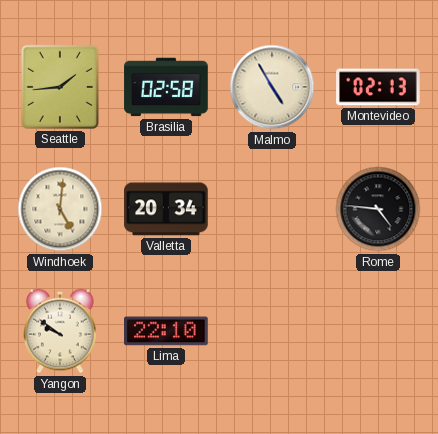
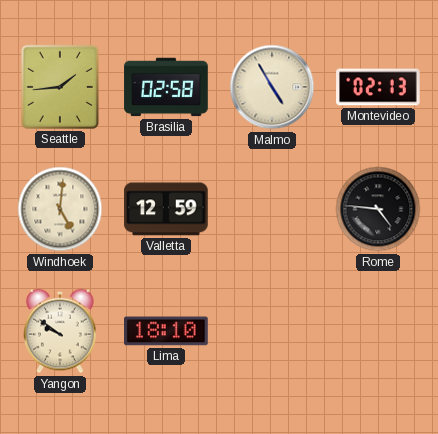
Valletta: 20:34 -> 12:59 (166, 209)
Lima: 22:10 -> 18:10 (166, 331)
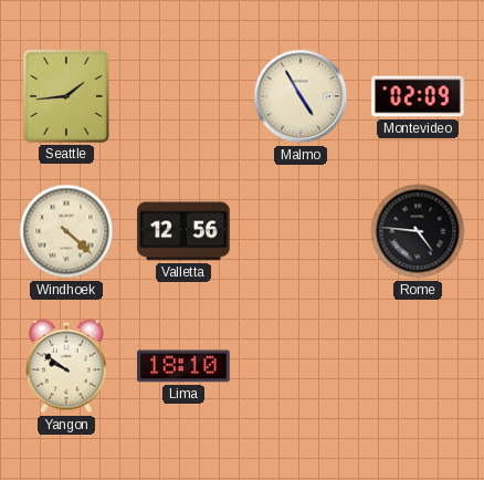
Brasilia: 02:58 -> none (166, 87)
Montevideo: 02:13 -> 02:09 (418, 96)
Windhoek: 5:01 -> 4:22 (66, 231)
Valletta: 12:59 -> 12:56 (183, 231)
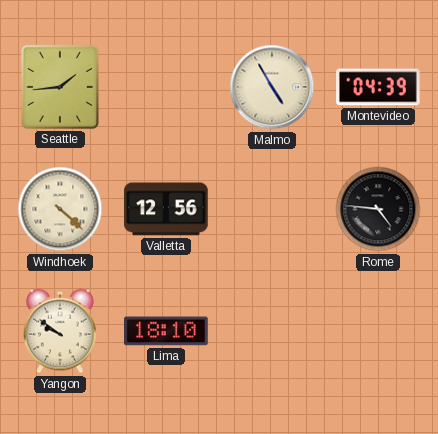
Montevideo: 02:09 -> 04:39 (378, 87)
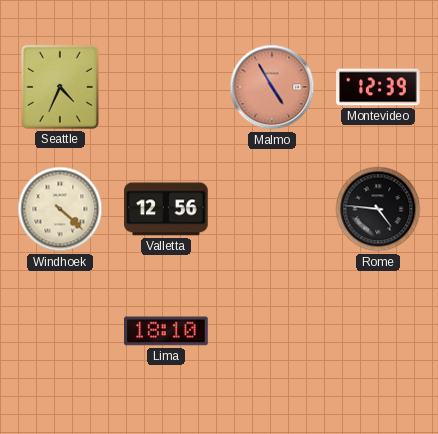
Seattle: 1:44 -> 4:34 (60, 87)
Malmo dial: cream -> salmon (272, 87)
Montevideo: 04:39 -> 12:39 (378, 87)
Yangon: 9:51 -> none (60, 331)
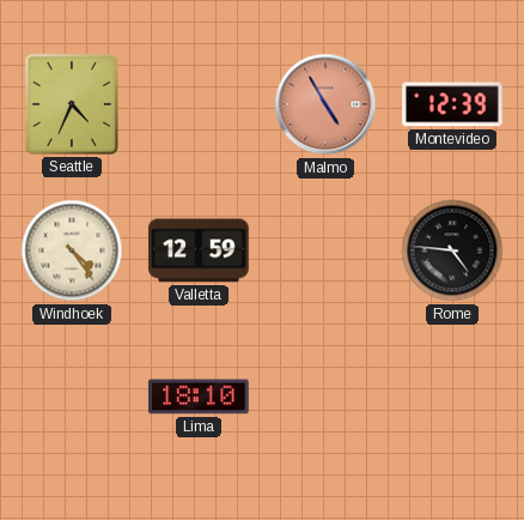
Windhoek: 4:22 -> 4:24 (72, 250)
Valletta: 12:56 -> 12:59 (199, 250)
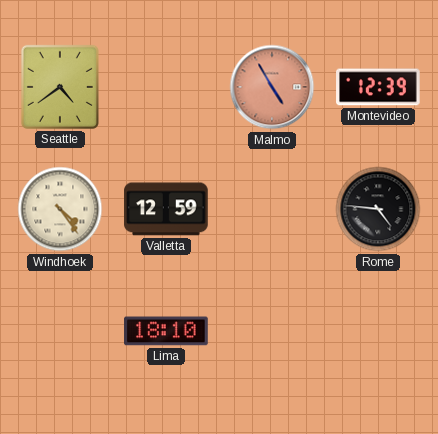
Seattle: 4:34 -> 4:39 (60, 87)
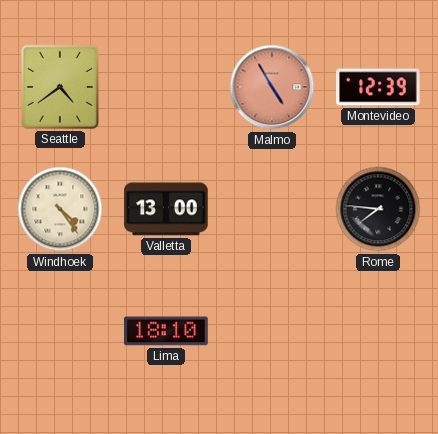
Valletta: 12:59 -> 13:00 (166, 209)
Rome: 4:46 -> 7:46 (378, 209)
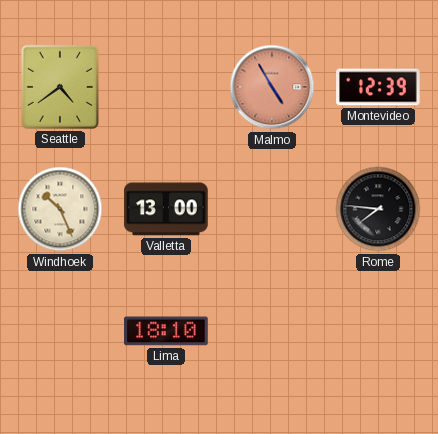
Windhoek: 4:24 -> 10:26 (60, 209)
